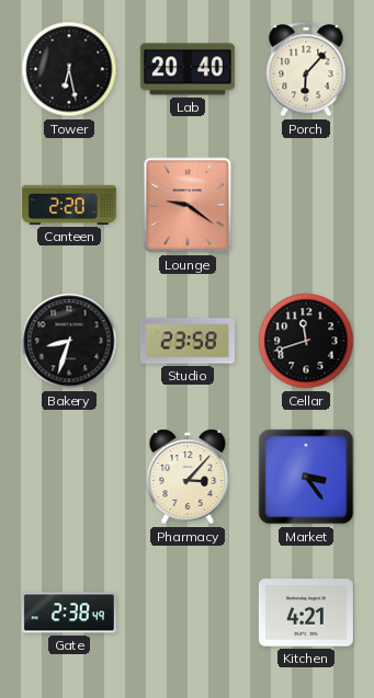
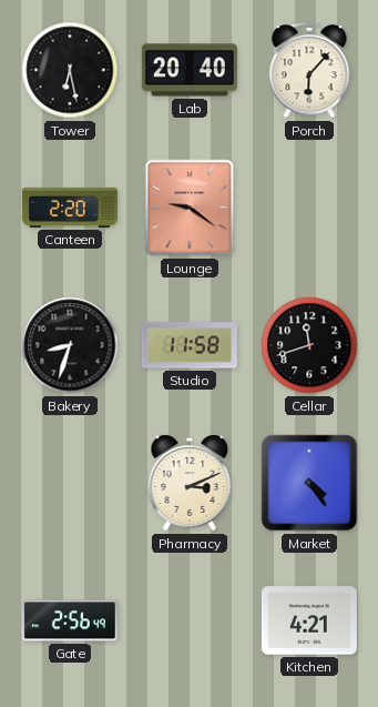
Studio: 23:58 -> 11:58 (190, 345)
Pharmacy: 3:07 -> 3:11 (190, 483)
Market: 3:24 -> 4:24 (309, 483)
Gate: 2:38 -> 2:56 (70, 620)
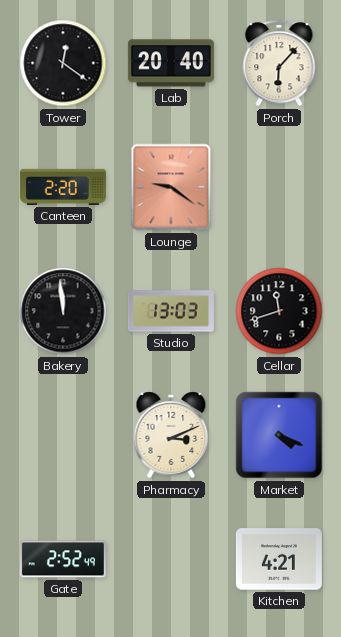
Tower: 6:28 -> 12:21 (63, 63)
Bakery: 8:33 -> 11:59 (63, 311)
Studio: 11:58 -> 13:03 (171, 311)
Market: 4:24 -> 4:19 (279, 435)
Gate: 2:56 -> 2:52 (63, 559)
